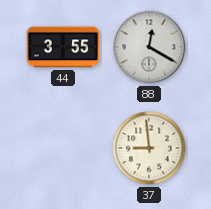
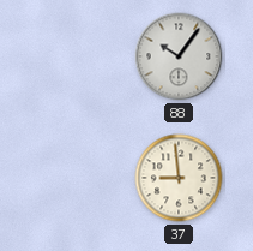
44: 3:55 -> none (63, 47)
88: 12:20 -> 10:06 (179, 56)
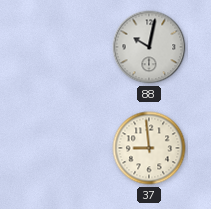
88: 10:06 -> 10:02 (149, 47)
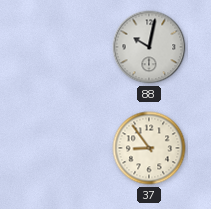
37: 8:59 -> 8:54 (149, 148)
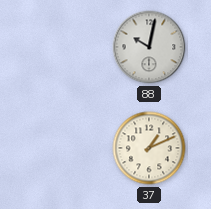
37: 8:54 -> 1:11 (149, 148)
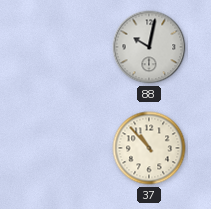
37: 1:11 -> 10:53 (149, 148)
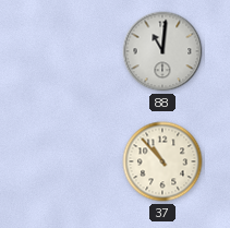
88: 10:02 -> 11:01 (162, 51)
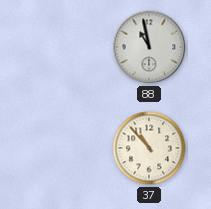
88: 11:01 -> 10:58 (149, 47)
